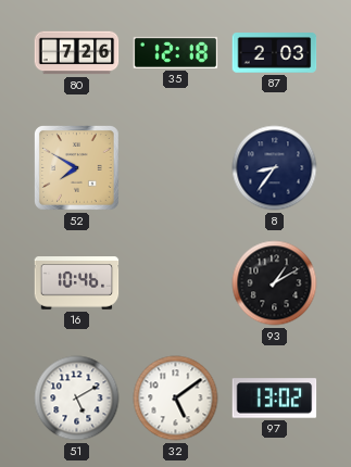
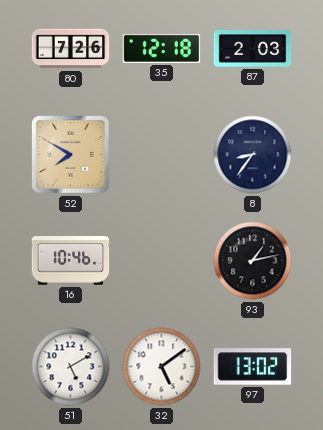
93: 1:10 -> 1:13 (253, 261)
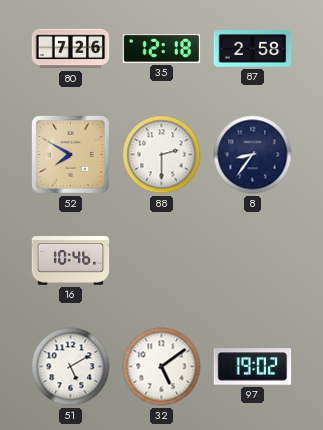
87: 2:03 -> 2:58 (253, 49)
88: none -> 2:30 (162, 155)
93: 1:13 -> none (253, 261)
97: 13:02 -> 19:02 (253, 367)
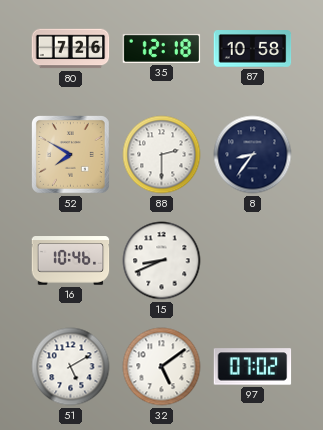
87: 2:58 -> 10:58 (253, 49)
15: none -> 8:41 (162, 261)
97: 19:02 -> 07:02 (253, 367)
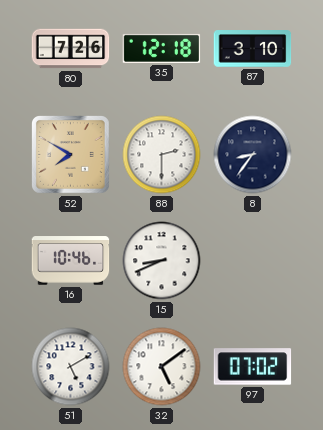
87: 10:58 -> 3:10 (253, 49)
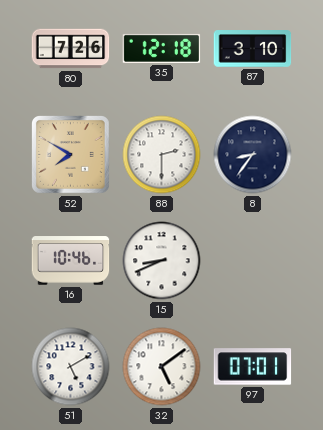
97: 07:02 -> 07:01 (253, 367)
